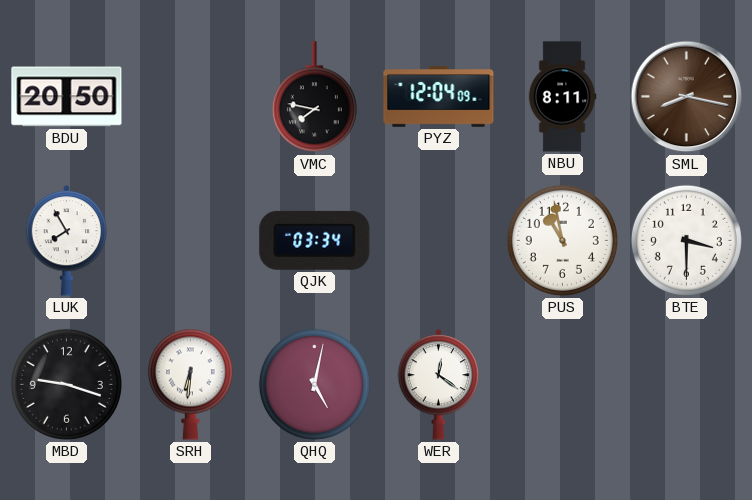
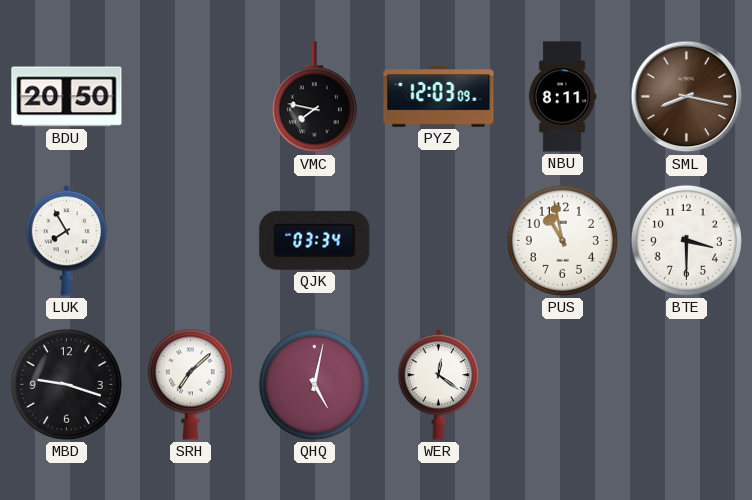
PYZ: 12:04 -> 12:03 (439, 97)
SRH: 6:31 -> 7:08 (190, 384)
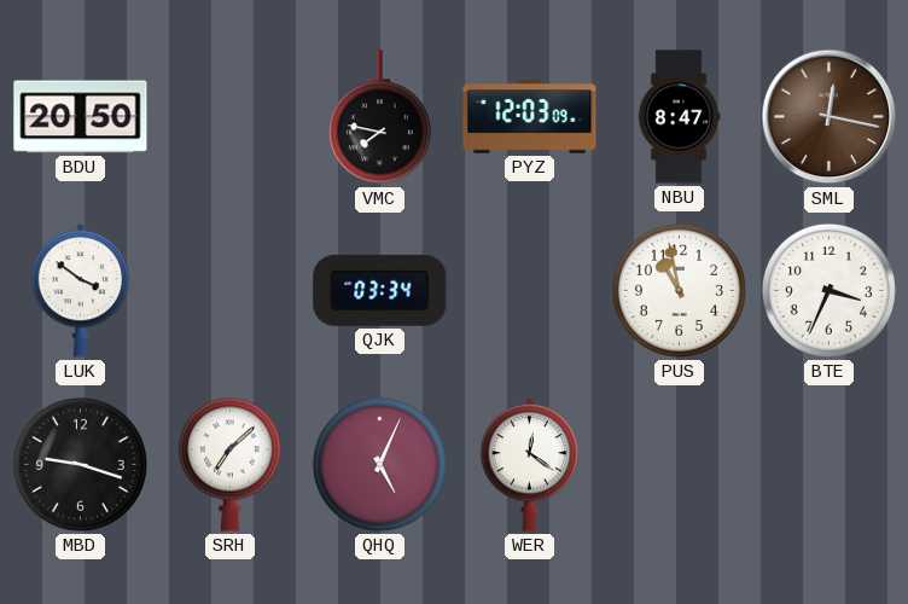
NBU: 8:11 -> 8:47 (679, 117)
SML: 8:17 -> 12:17 (830, 117)
LUK: 7:55 -> 3:51 (81, 291)
BTE: 3:30 -> 3:34 (828, 290)
QHQ: 5:02 -> 5:04 (379, 464)
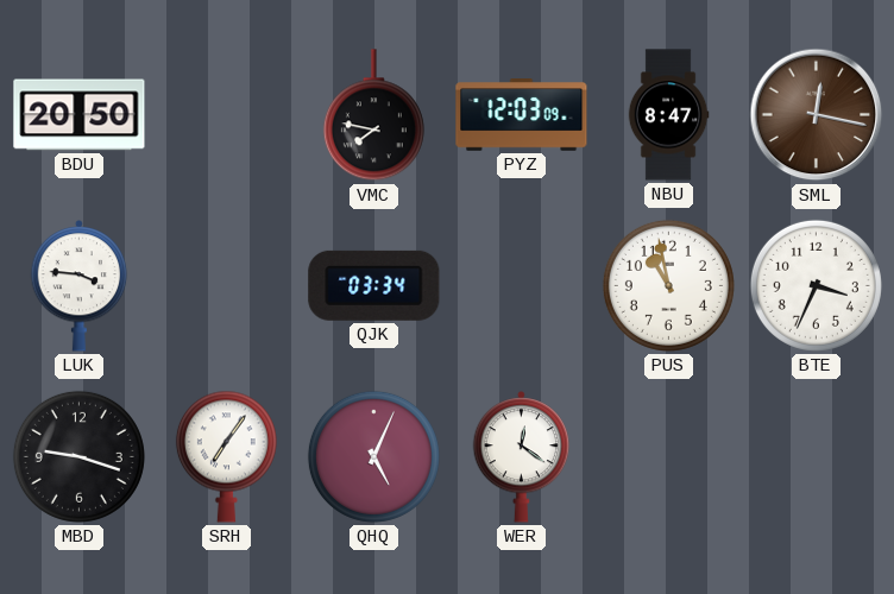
LUK: 3:51 -> 3:46 (80, 286)
SRH: 7:08 -> 7:06 (226, 456)
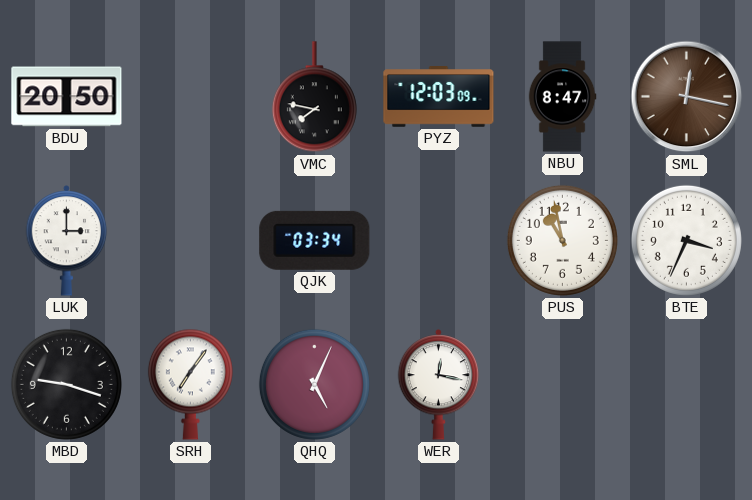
LUK: 3:46 -> 3:00 (67, 241)
WER: 12:21 -> 12:17 (439, 385)
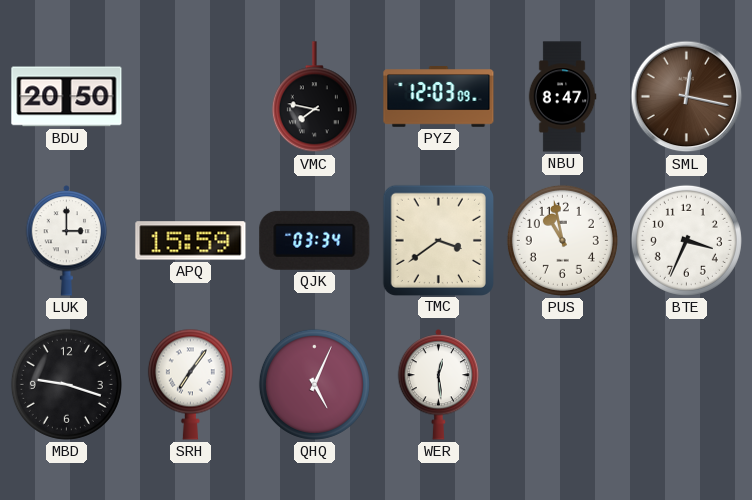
APQ: none -> 15:59 (191, 241)
TMC: none -> 3:39 (438, 240)
WER: 12:17 -> 12:29 (439, 385)
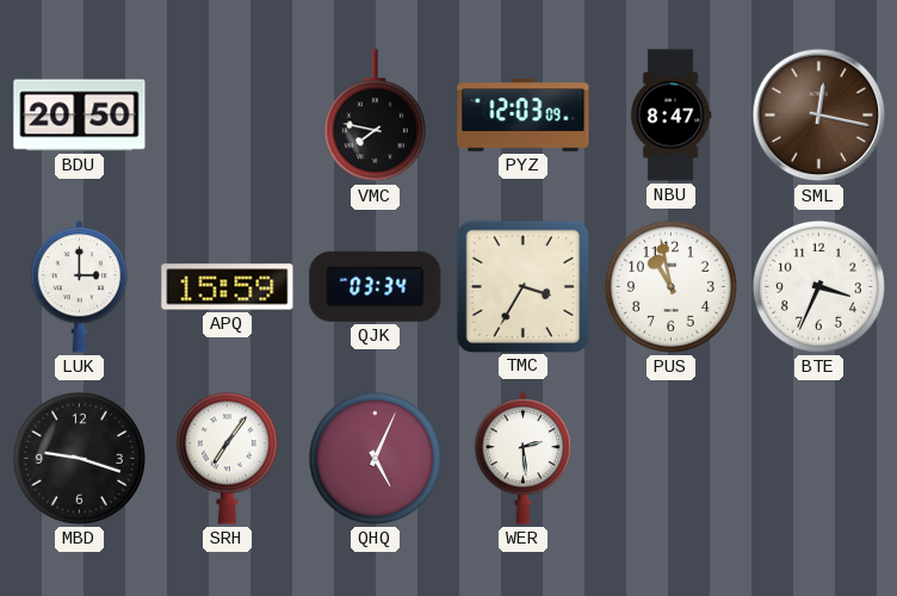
TMC: 3:39 -> 3:35 (522, 286)
WER: 12:29 -> 2:29 (524, 459)
